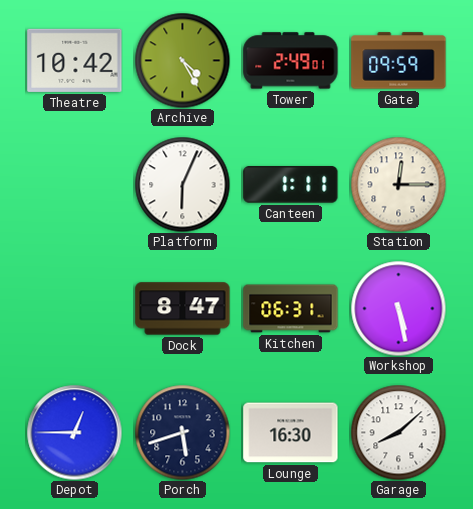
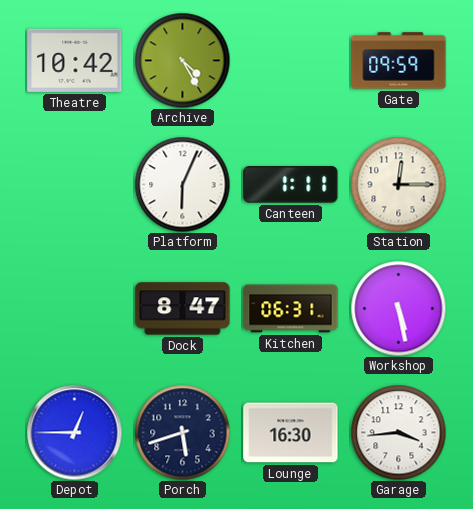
Tower: 2:49 -> none (291, 61)
Garage: 8:08 -> 3:44 (398, 432)
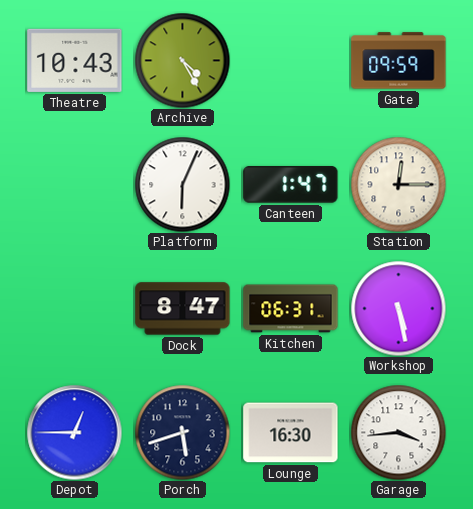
Theatre: 10:42 -> 10:43 (75, 60)
Canteen: 1:11 -> 1:47 (291, 185)
